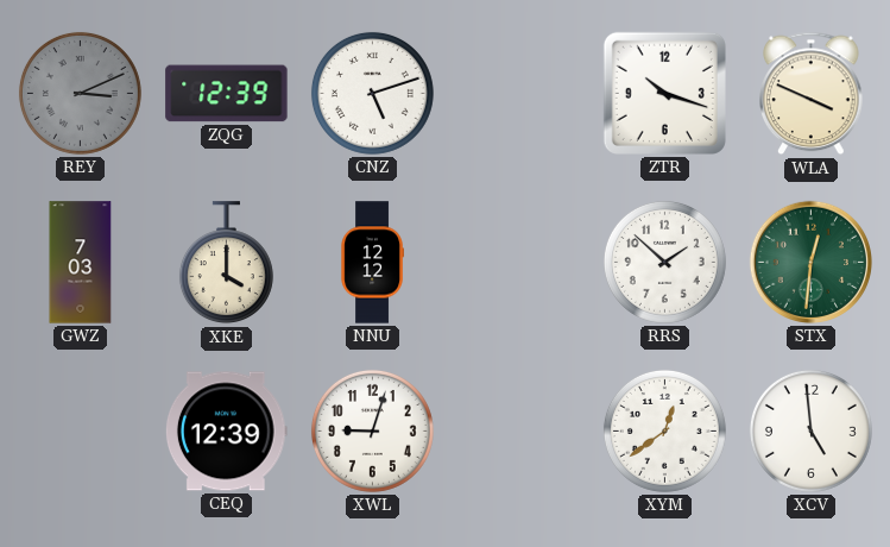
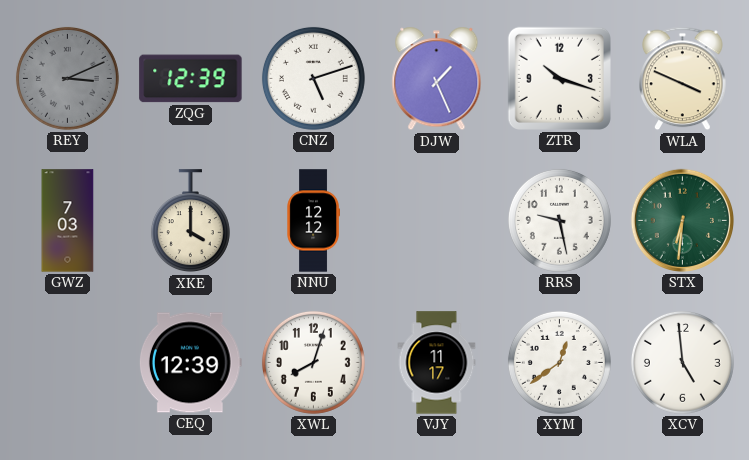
DJW: none -> 1:26 (437, 79)
RRS: 1:52 -> 9:28 (559, 220)
STX: 12:31 -> 6:31 (682, 220)
XWL: 9:03 -> 8:03 (313, 362)
VJY: none -> 11:17 (437, 363)
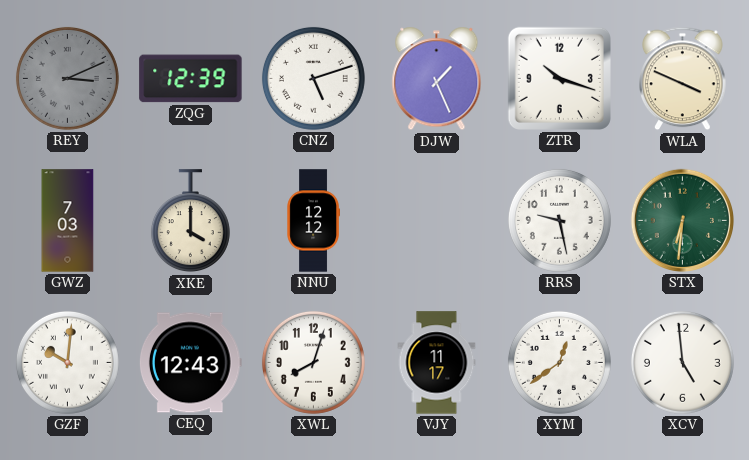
GZF: none -> 10:01 (67, 362)
CEQ: 12:39 -> 12:43 (190, 363)
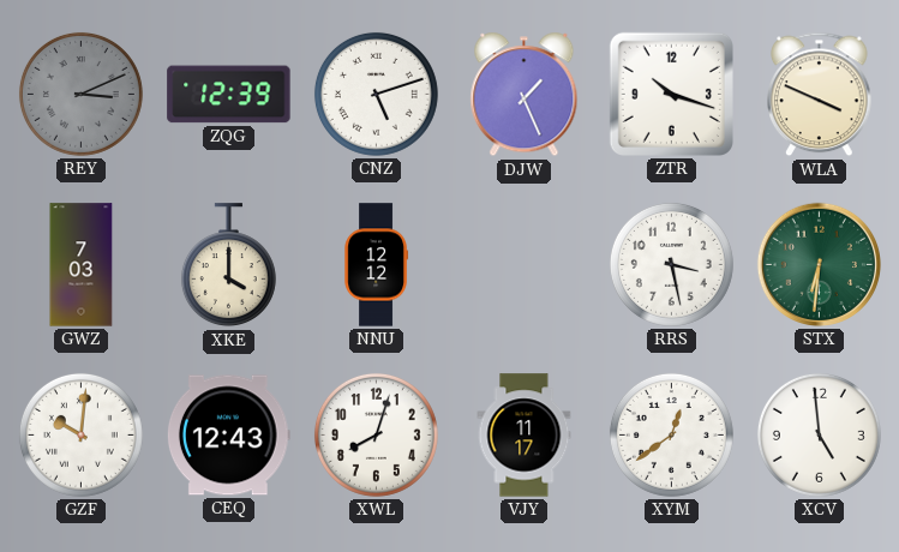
RRS: 9:28 -> 3:28 (671, 264)
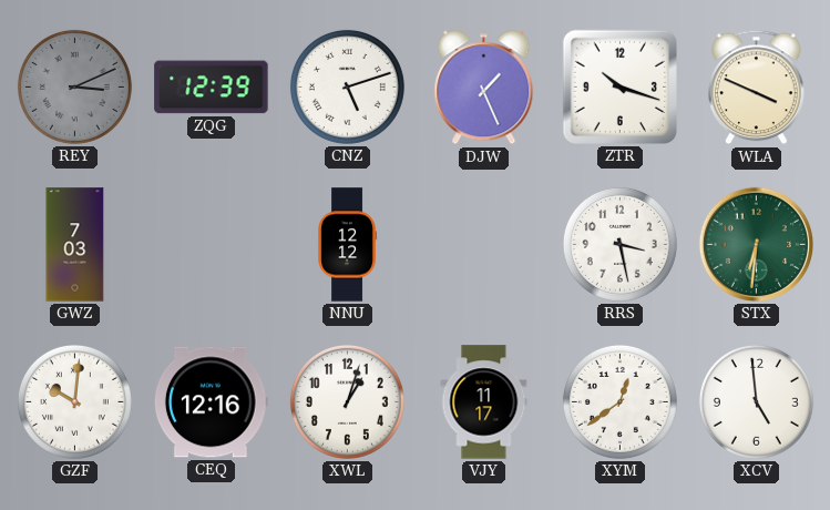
XKE: 4:00 -> none (228, 265)
CEQ: 12:43 -> 12:16 (211, 402)
XWL: 8:03 -> 1:03 (347, 401)
